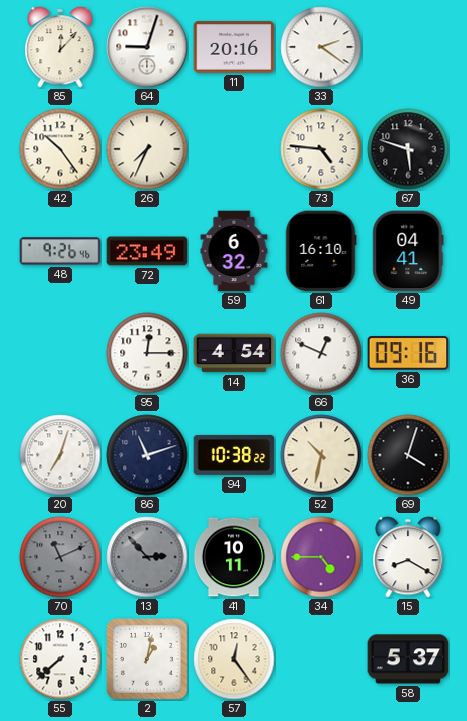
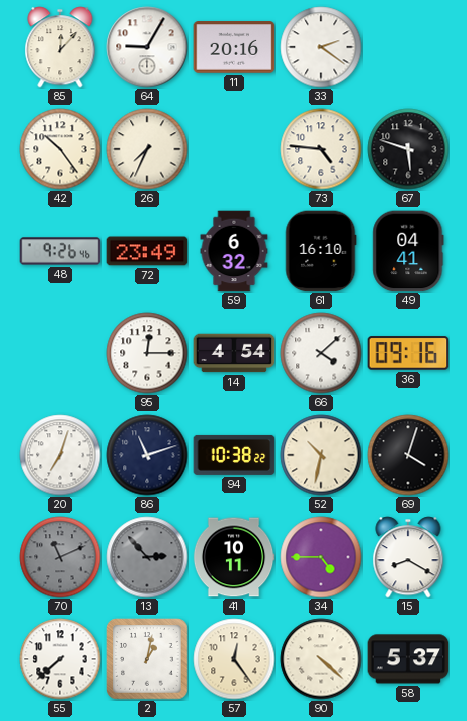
64: 9:03 -> 9:05 (147, 47)
66: 12:49 -> 4:08 (321, 353)
90: none -> 4:22 (321, 659)
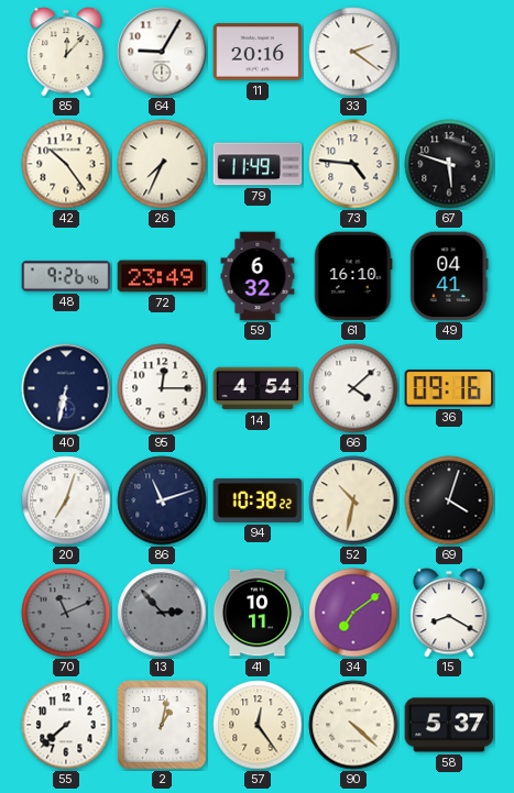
79: none -> 11:49 (258, 164)
40: none -> 6:32 (66, 388)
34: 4:45 -> 7:09 (353, 613)
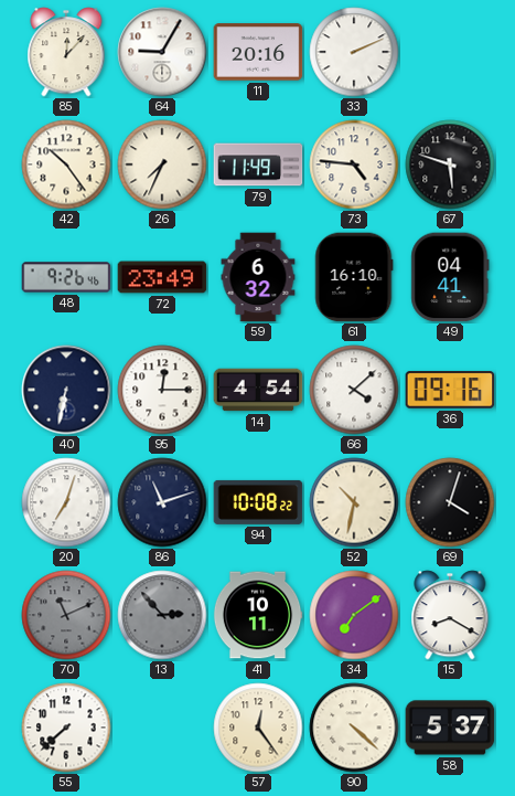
33: 2:21 -> 2:11 (354, 52)
94: 10:38 -> 10:08 (258, 502)
2: 1:02 -> none (162, 725)
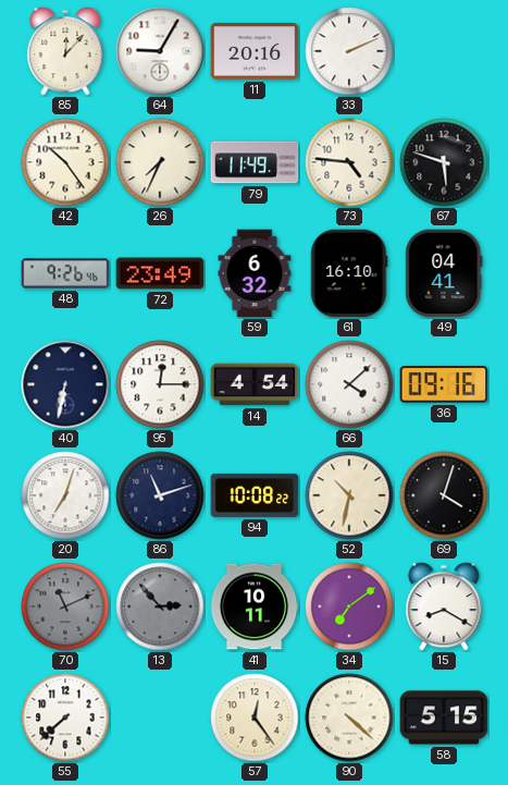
58: 5:37 -> 5:15 (444, 717)
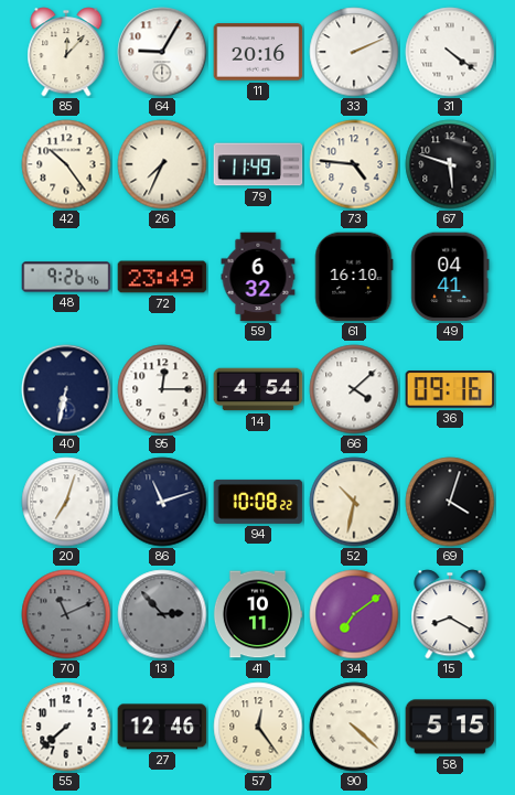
31: none -> 4:21 (450, 52)
27: none -> 12:46 (162, 727)
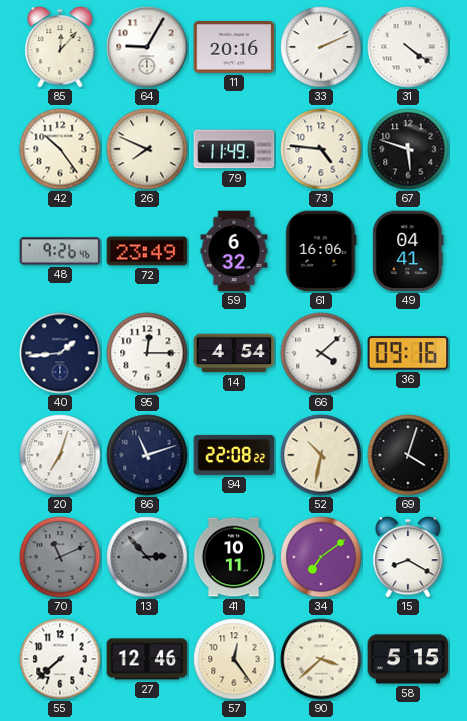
26: 7:34 -> 7:49 (147, 149)
61: 16:10 -> 16:06 (321, 251)
40: 6:32 -> 1:44 (60, 353)
94: 10:08 -> 22:08 (234, 455)
90: 4:22 -> 3:38 (321, 659)
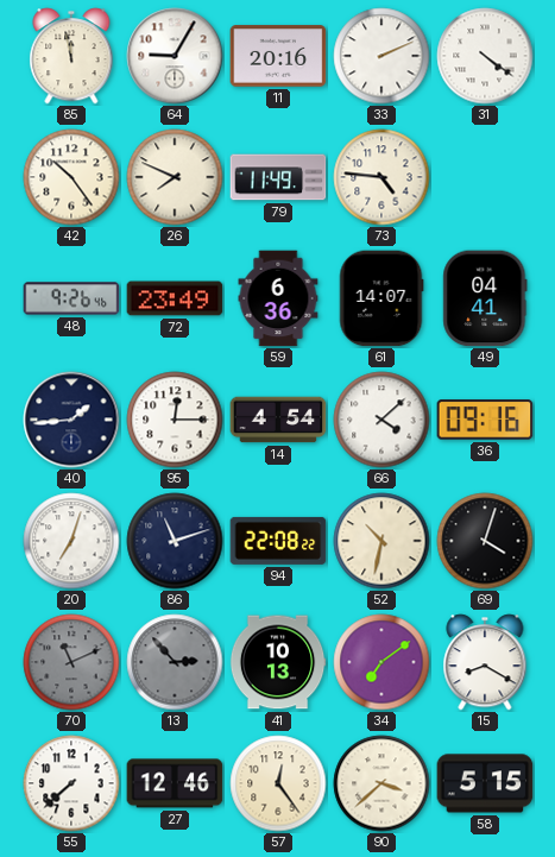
85: 12:07 -> 11:58 (71, 56)
67: 5:48 -> none (408, 149)
59: 6:32 -> 6:36 (278, 298)
61: 16:06 -> 14:07 (381, 298)
41: 10:11 -> 10:13 (278, 662)
